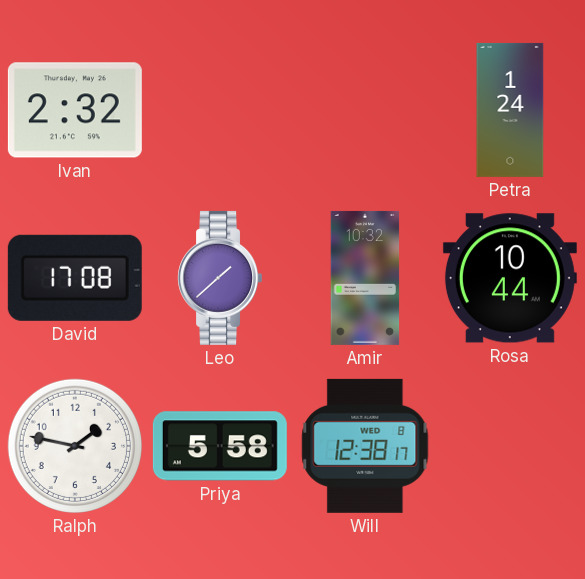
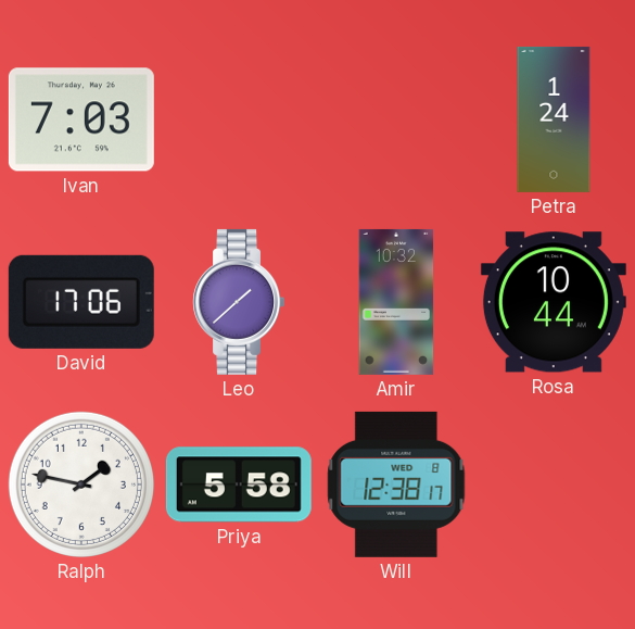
Ivan: 2:32 -> 7:03 (81, 119)
David: 17:08 -> 17:06 (81, 302)
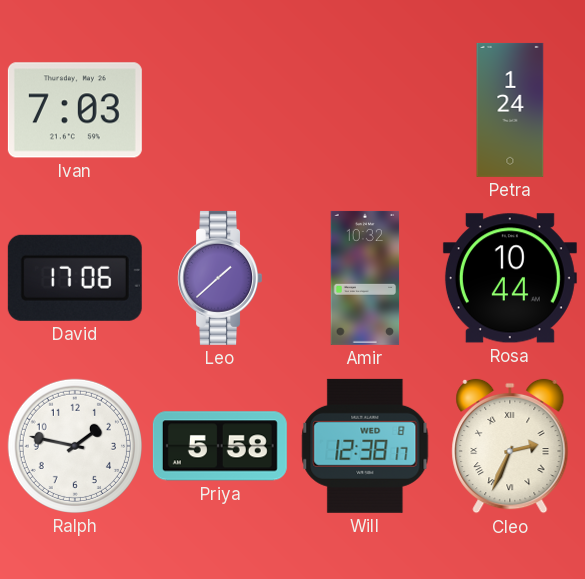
Cleo: none -> 2:34 (510, 446)
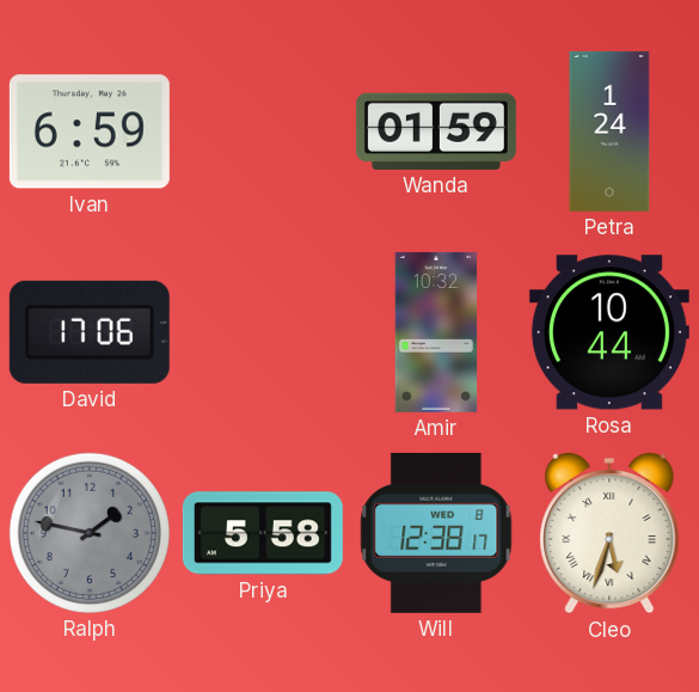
Ivan: 7:03 -> 6:59 (90, 131)
Wanda: none -> 01:59 (436, 131)
Leo: 1:38 -> none (219, 278)
Ralph dial: white -> grey (90, 533)
Cleo: 2:34 -> 5:33 (609, 533)
